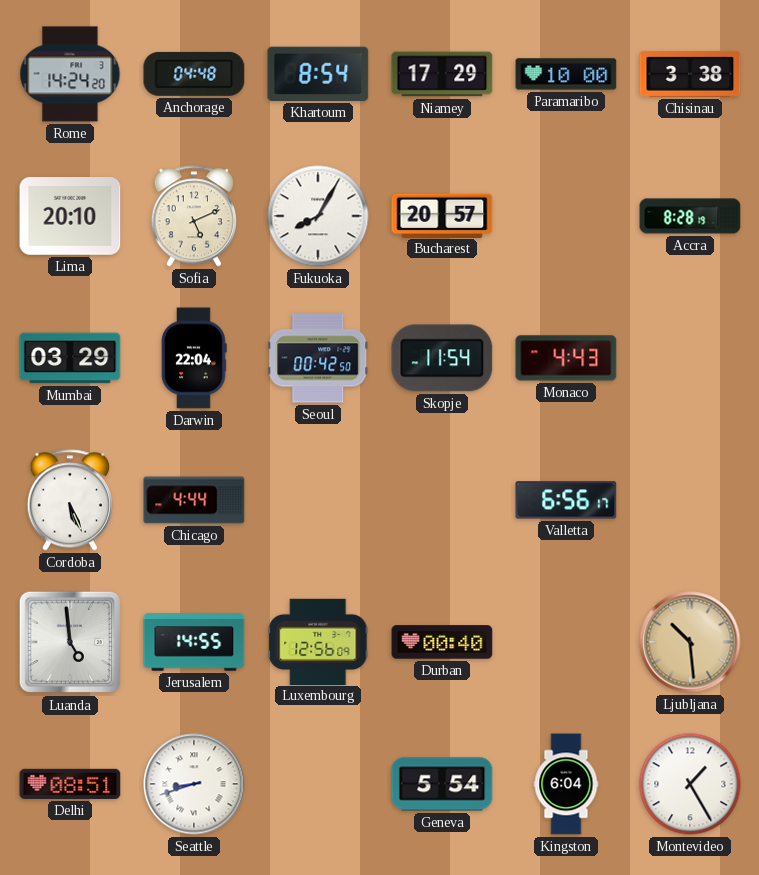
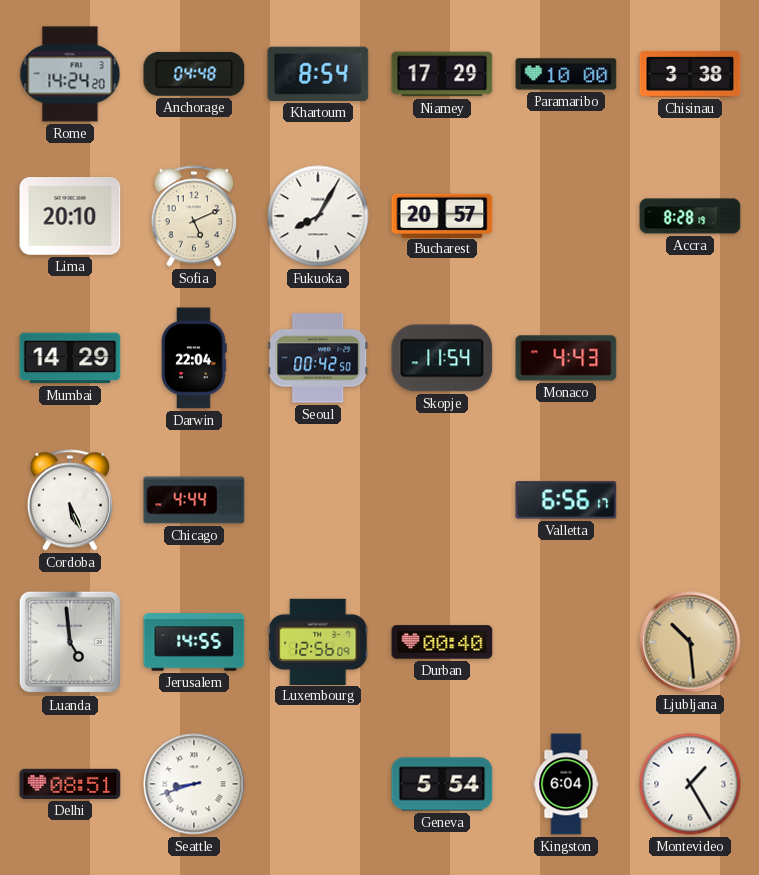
Mumbai: 03:29 -> 14:29 (70, 358)
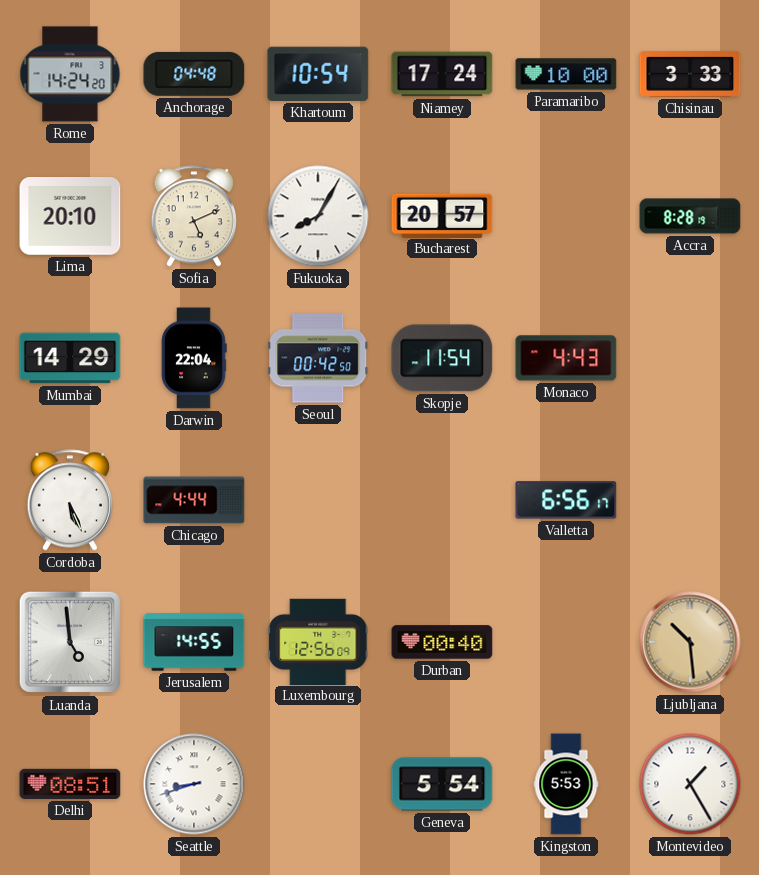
Khartoum: 8:54 -> 10:54 (318, 74)
Niamey: 17:29 -> 17:24 (442, 74)
Chisinau: 3:38 -> 3:33 (690, 74)
Kingston: 6:04 -> 5:53 (566, 784)
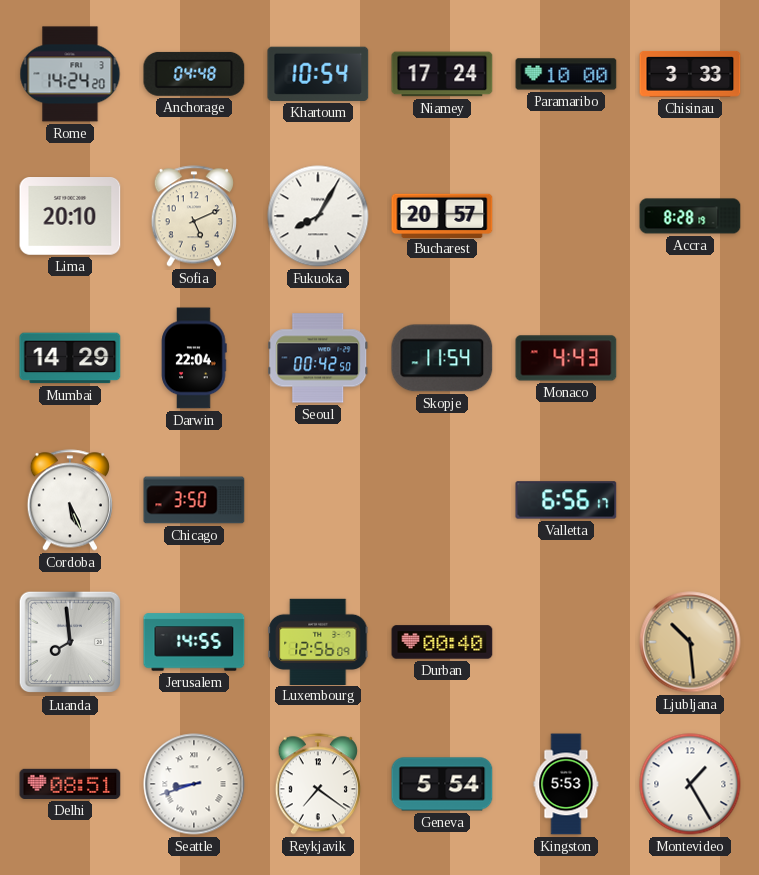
Chicago: 4:44 -> 3:50 (194, 500)
Luanda: 4:59 -> 7:59 (70, 642)
Reykjavik: none -> 7:21 (318, 784)
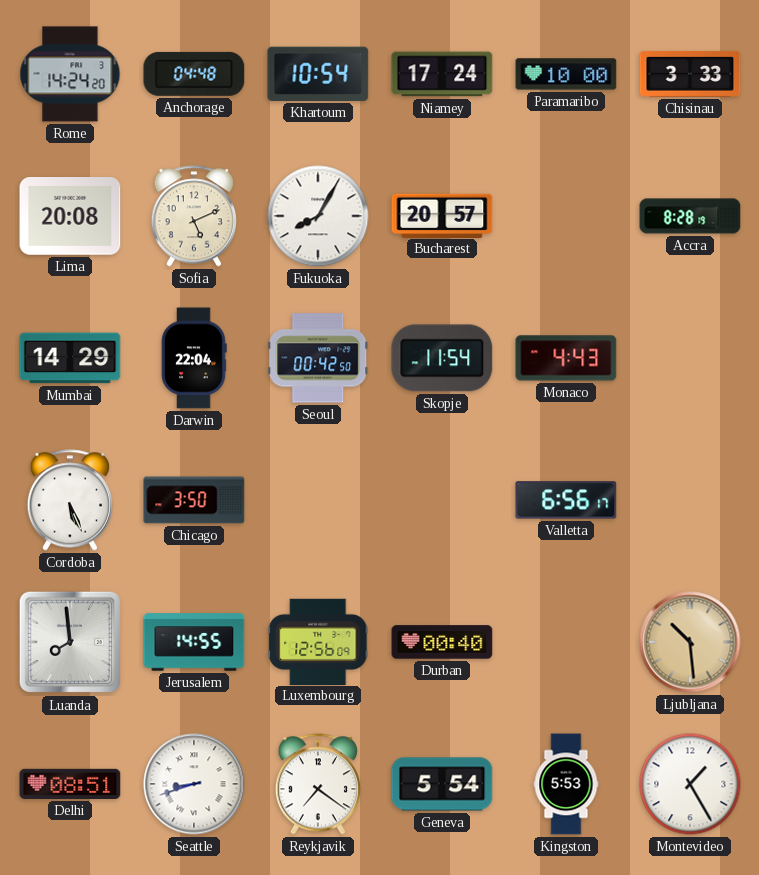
Lima: 20:10 -> 20:08 (70, 217)
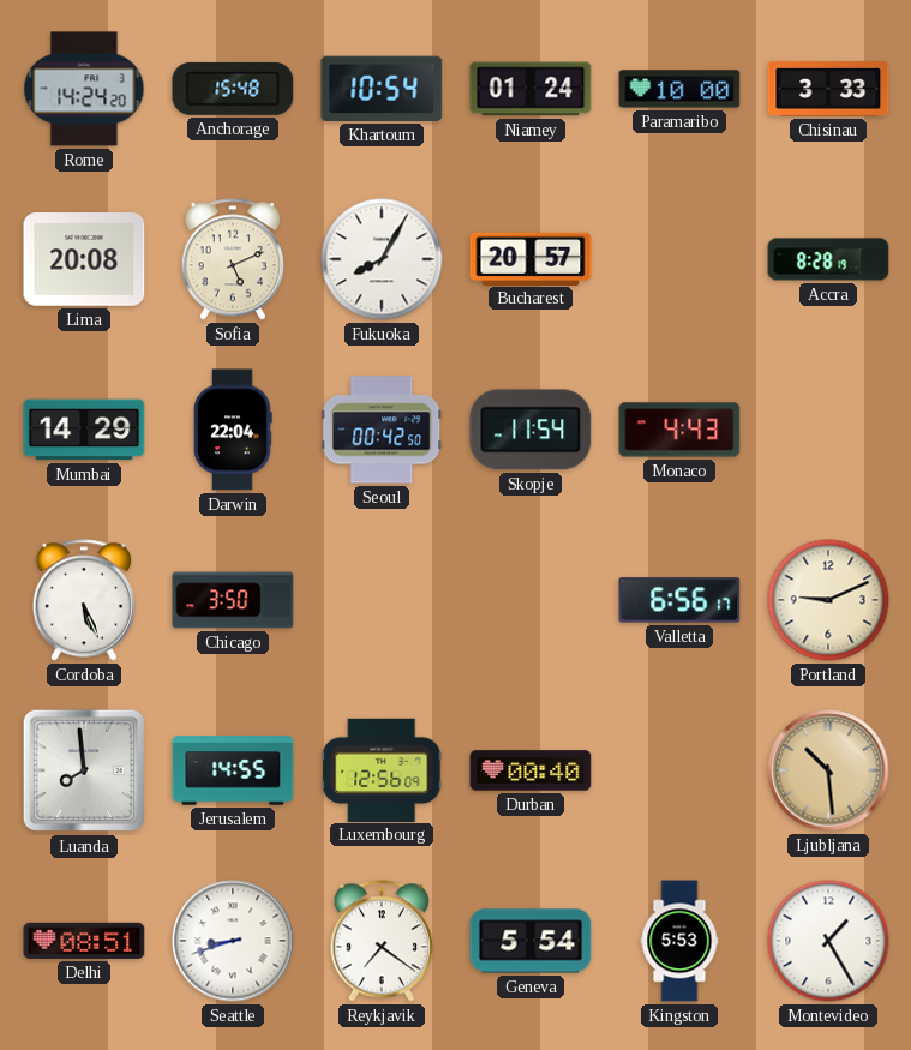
Anchorage: 04:48 -> 15:48 (233, 89)
Niamey: 17:24 -> 01:24 (531, 89)
Portland: none -> 9:11 (828, 600)
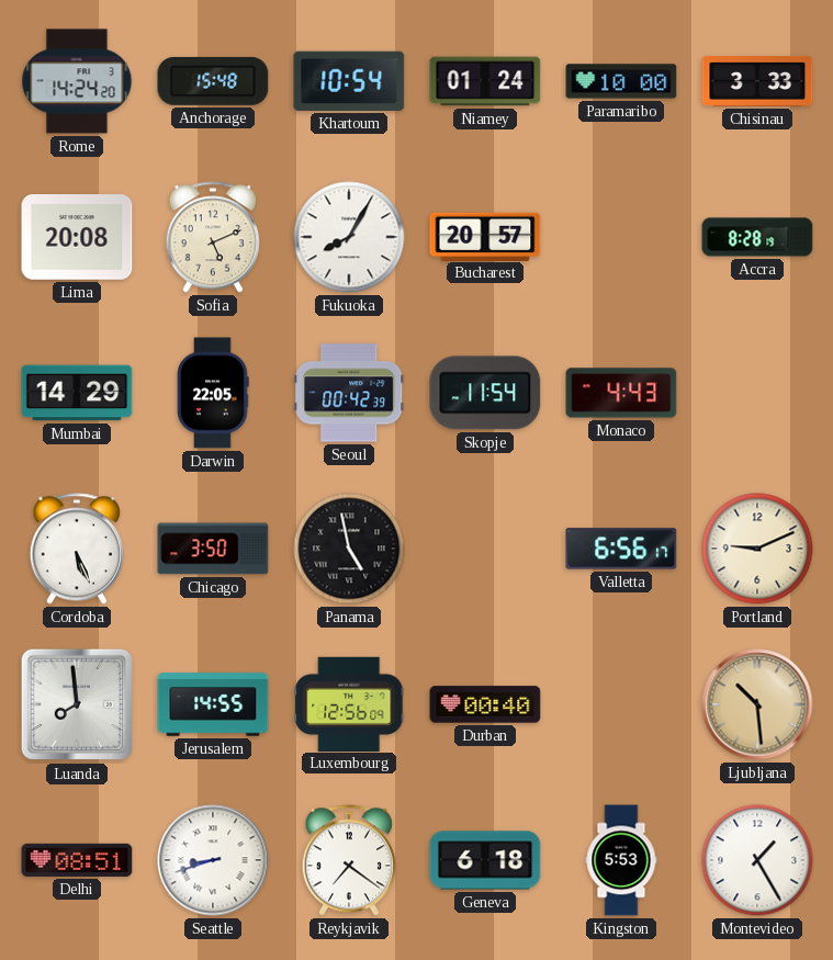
Darwin: 22:04 -> 22:05 (213, 393)
Seoul: 00:42:50 -> 00:42:39 (349, 393)
Panama: none -> 4:58 (349, 549)
Geneva: 5:54 -> 6:18 (485, 860)
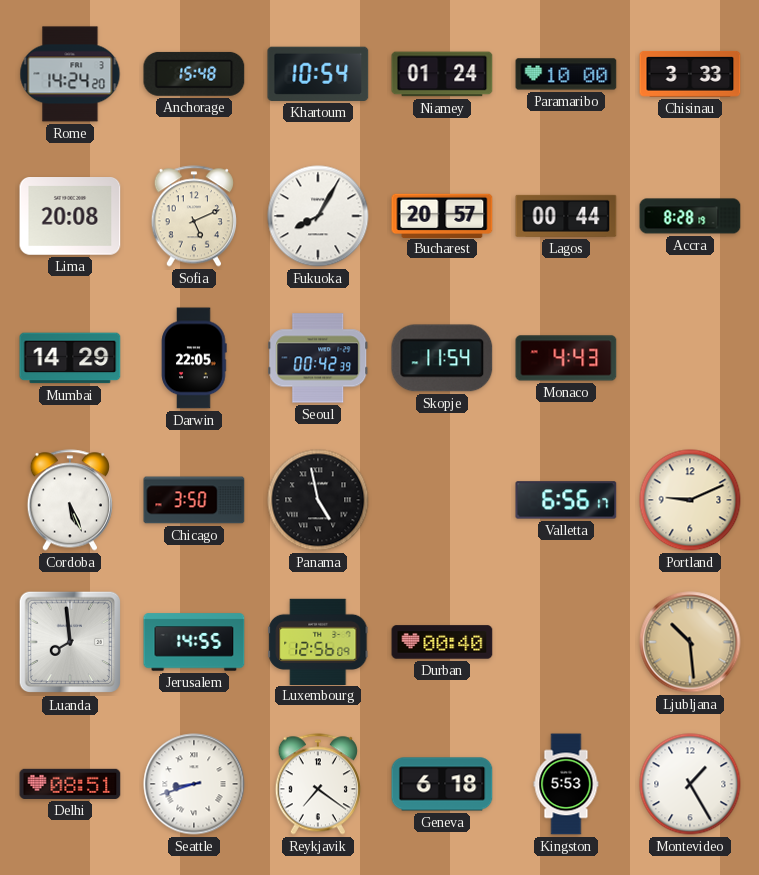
Lagos: none -> 00:44 (566, 216)
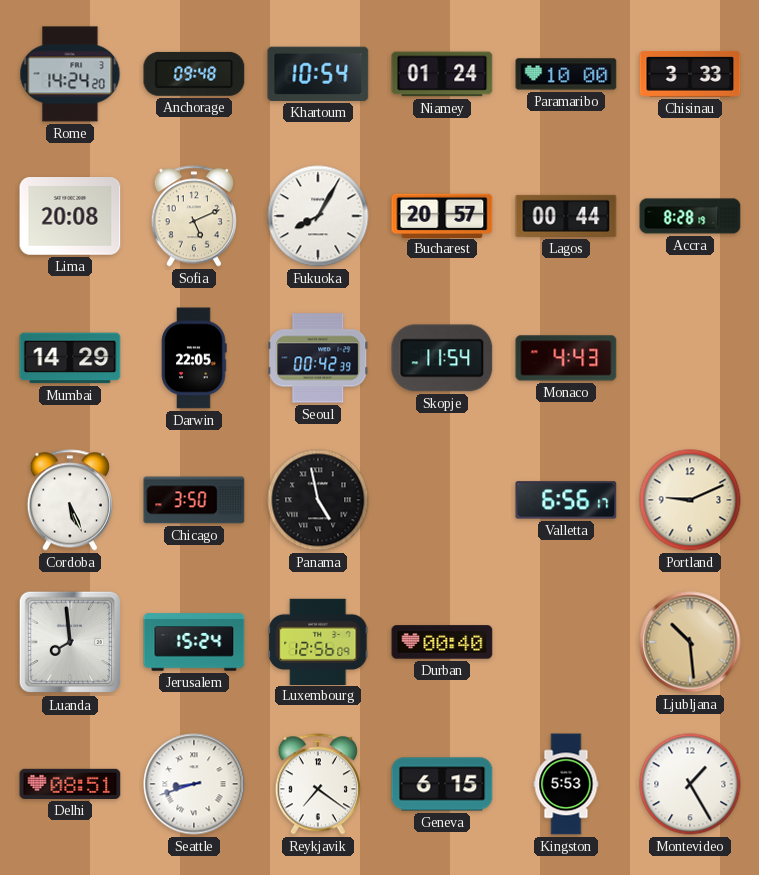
Anchorage: 15:48 -> 09:48 (194, 74)
Jerusalem: 14:55 -> 15:24 (194, 642)
Geneva: 6:18 -> 6:15 (442, 784)
